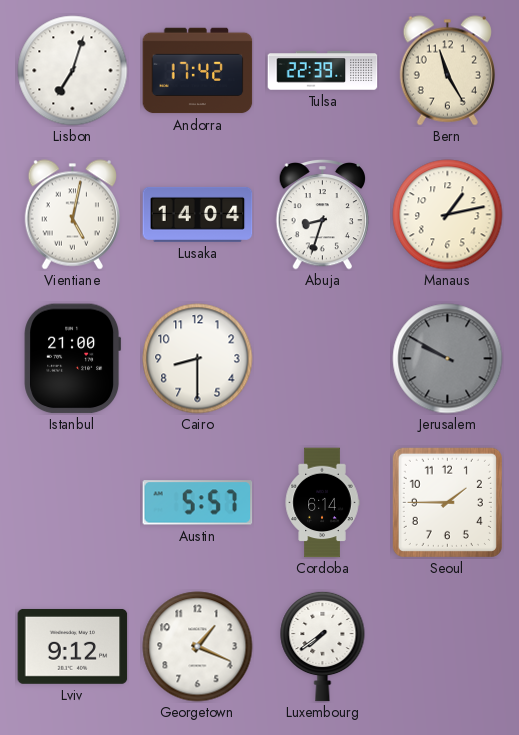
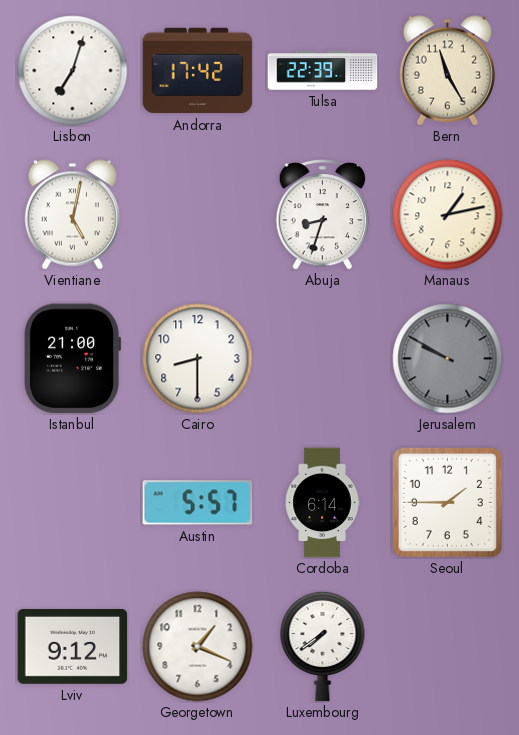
Lusaka: 14:04 -> none (198, 214)
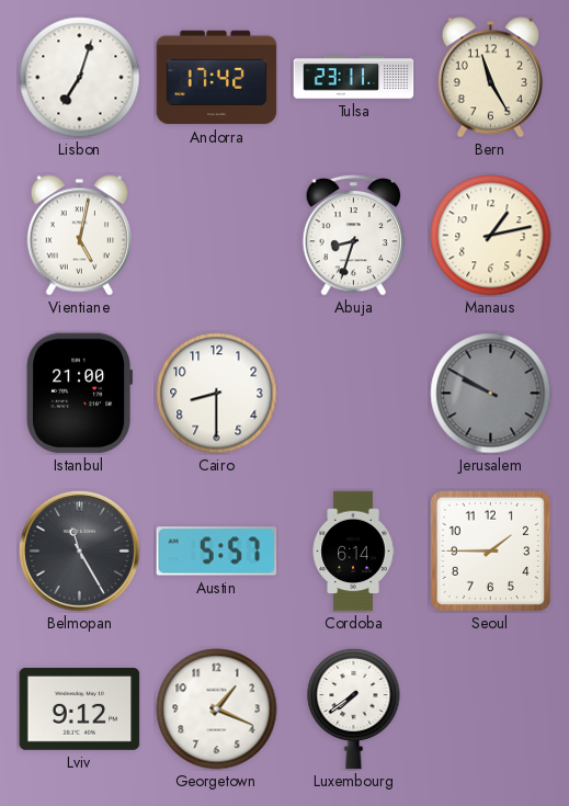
Tulsa: 22:39 -> 23:11 (354, 78)
Belmopan: none -> 11:25 (80, 552)
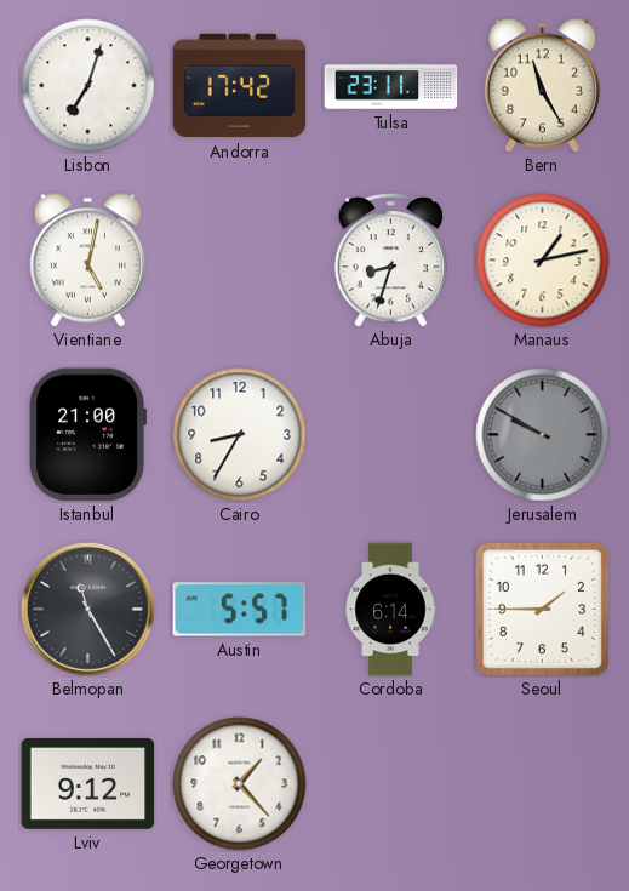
Cairo: 8:30 -> 8:35 (240, 435)
Georgetown: 1:19 -> 1:23 (240, 784)
Luxembourg: 7:39 -> none (354, 708)
